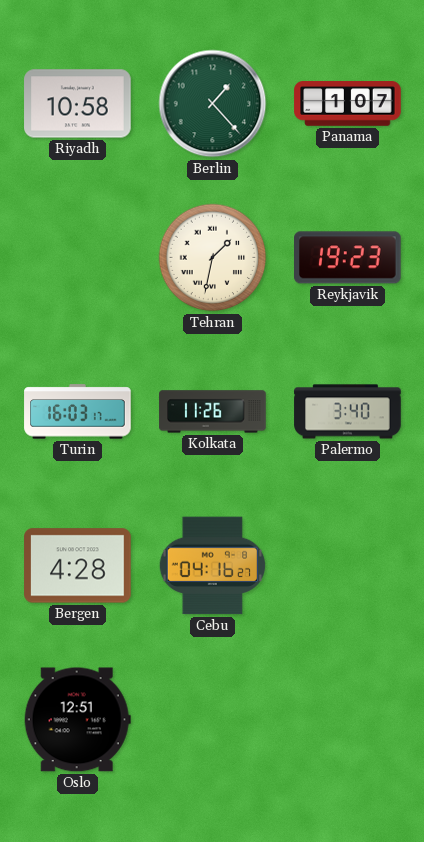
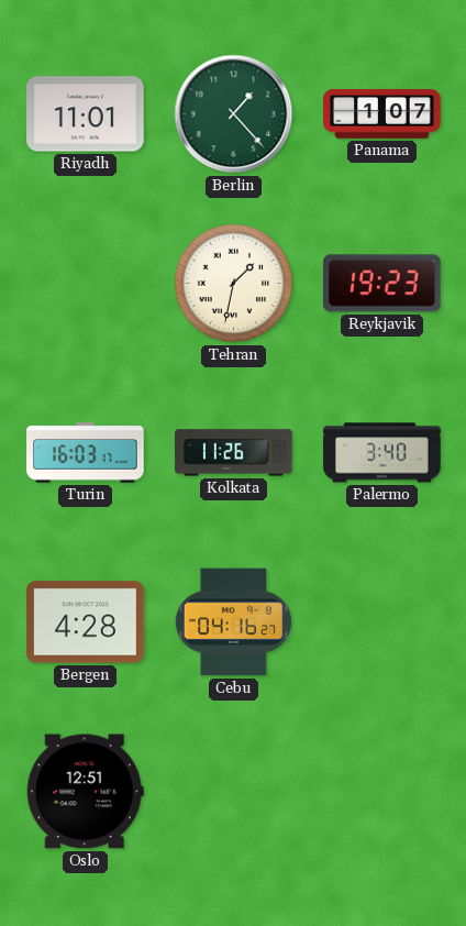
Riyadh: 10:58 -> 11:01 (86, 114)
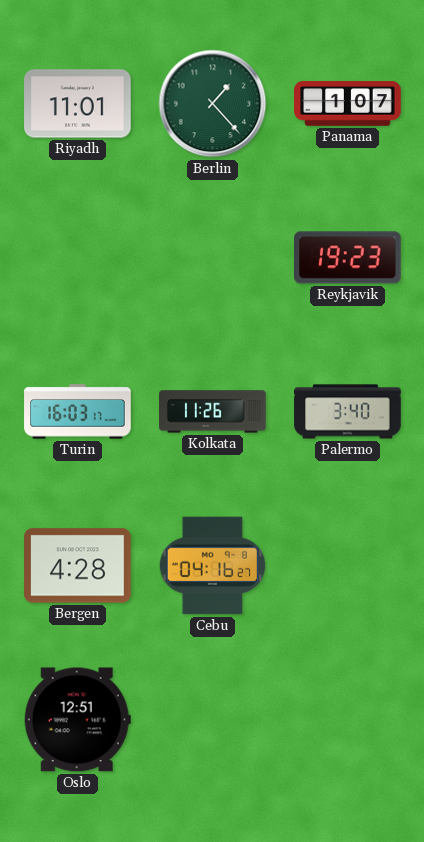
Tehran: 1:32 -> none (234, 284)
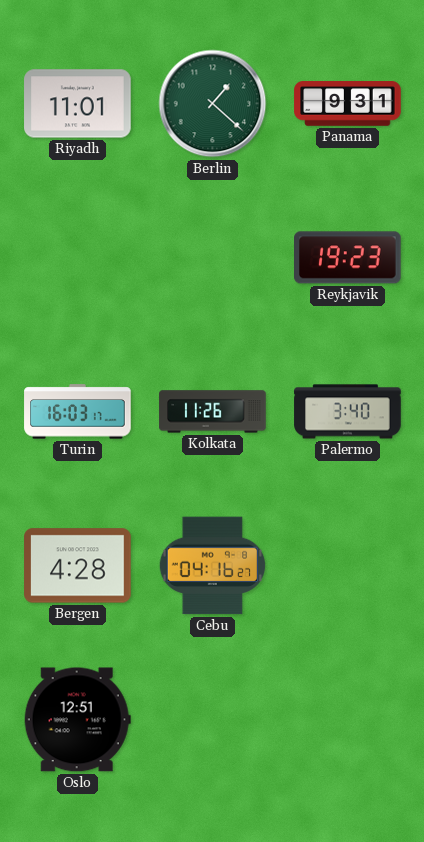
Berlin: 1:23 -> 1:22 (213, 104)
Panama: 1:07 -> 9:31 (348, 104)
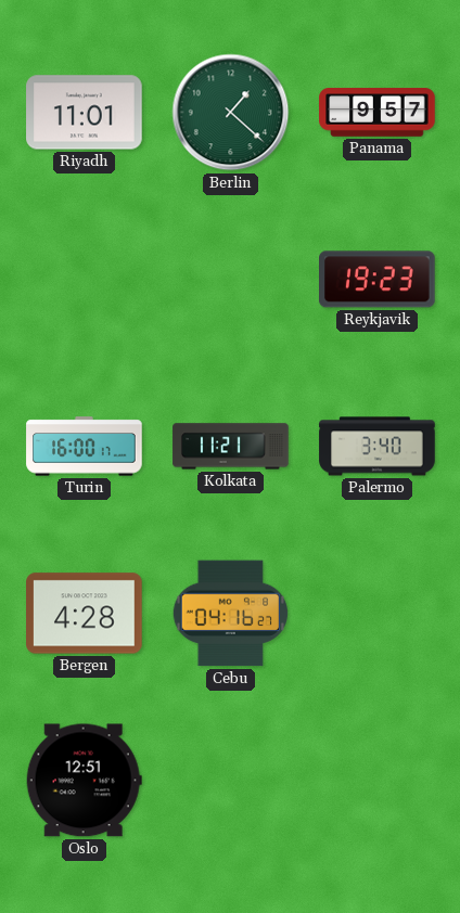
Panama: 9:31 -> 9:57 (378, 113)
Turin: 16:03 -> 16:00 (85, 447)
Kolkata: 11:26 -> 11:21 (231, 447)
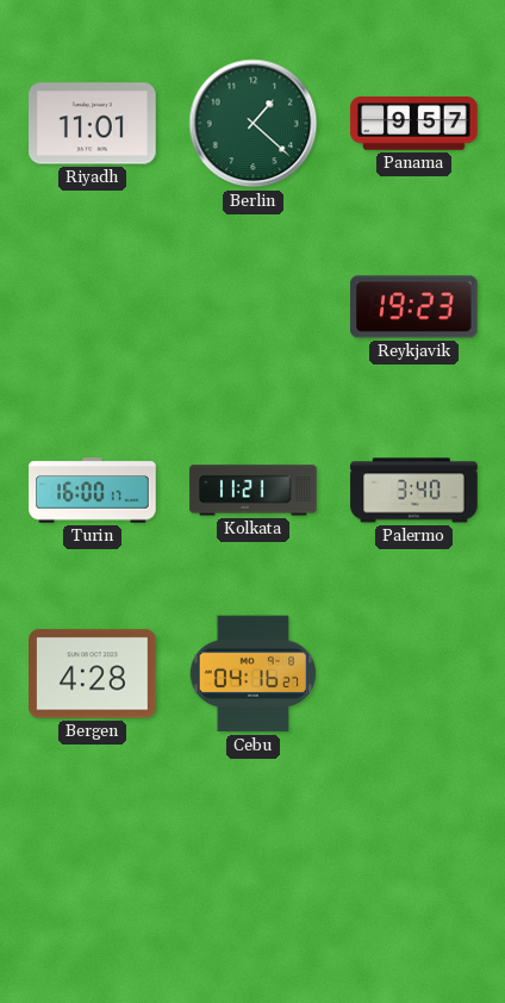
Oslo: 12:51 -> none (84, 781)
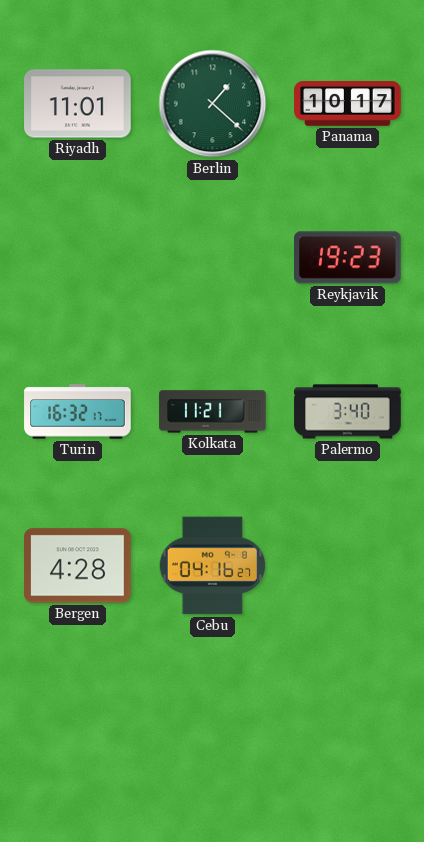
Panama: 9:57 -> 10:17 (348, 104)
Turin: 16:00 -> 16:32 (78, 412)
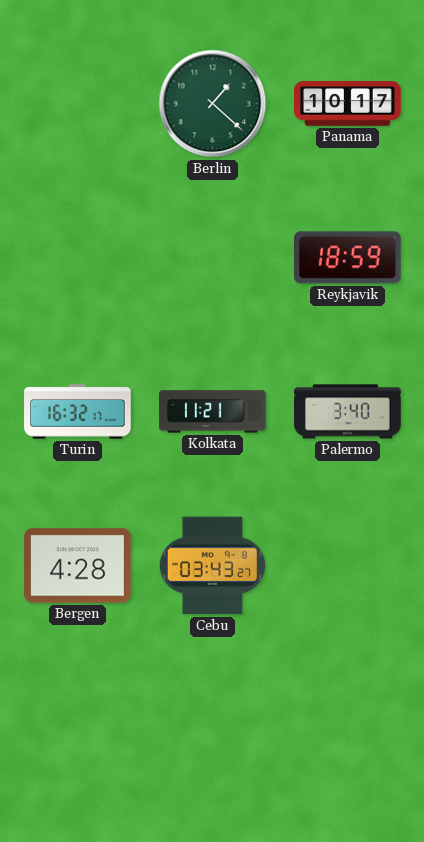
Riyadh: 11:01 -> none (78, 104)
Reykjavik: 19:23 -> 18:59 (348, 258)
Cebu: 04:16 -> 03:43 (212, 566)
